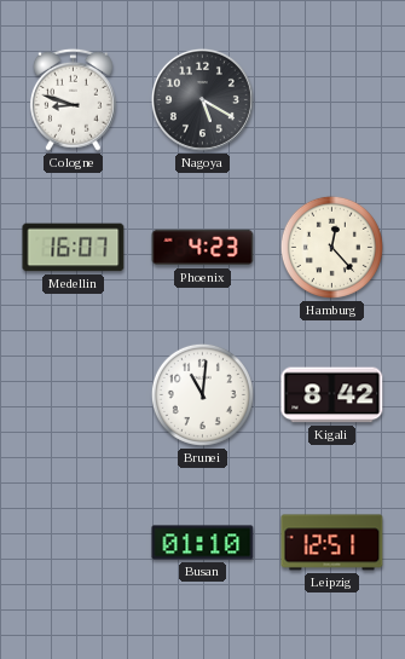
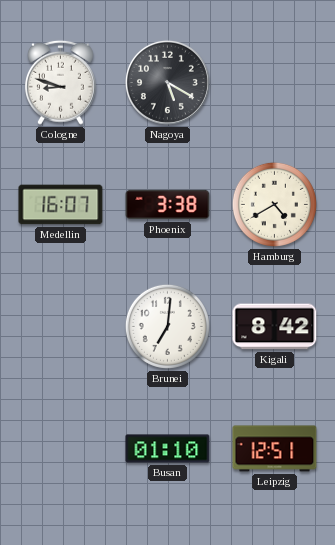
Phoenix: 4:23 -> 3:38 (168, 205)
Hamburg: 12:23 -> 4:40 (274, 204)
Brunei: 11:01 -> 7:01 (167, 326)
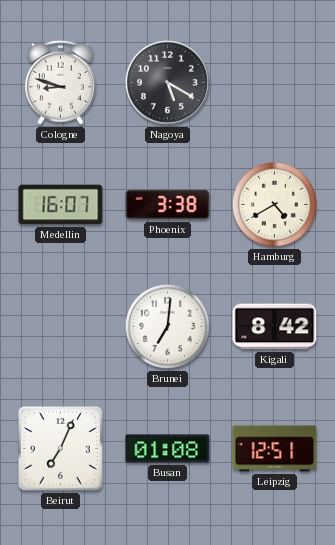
Beirut: none -> 7:04 (60, 448)
Busan: 01:10 -> 01:08 (168, 449)
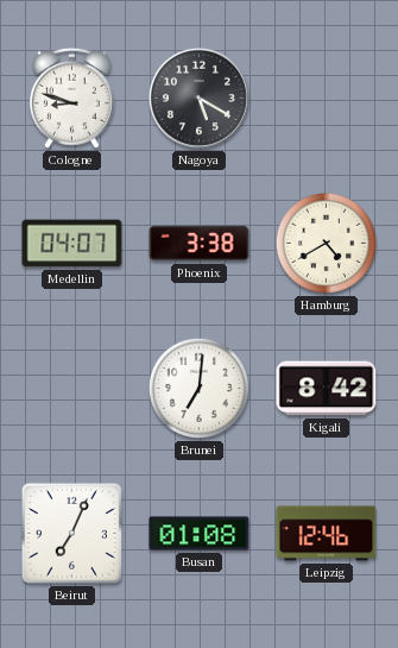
Medellin: 16:07 -> 04:07 (72, 244)
Leipzig: 12:51 -> 12:46 (327, 534)
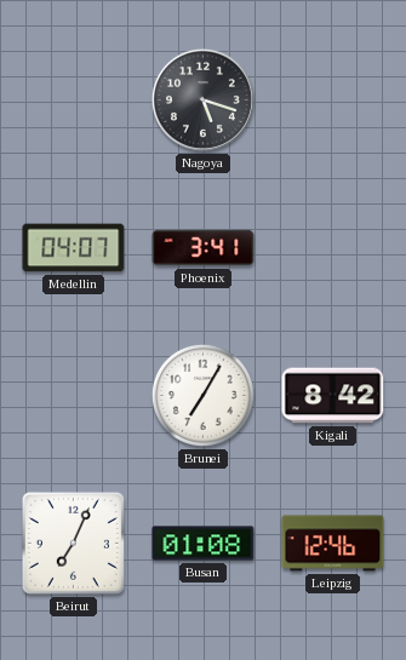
Cologne: 8:48 -> none (71, 97)
Nagoya: 5:20 -> 5:18 (202, 99)
Phoenix: 3:38 -> 3:41 (204, 248)
Hamburg: 4:40 -> none (326, 243)
Brunei: 7:01 -> 7:05 (202, 395)
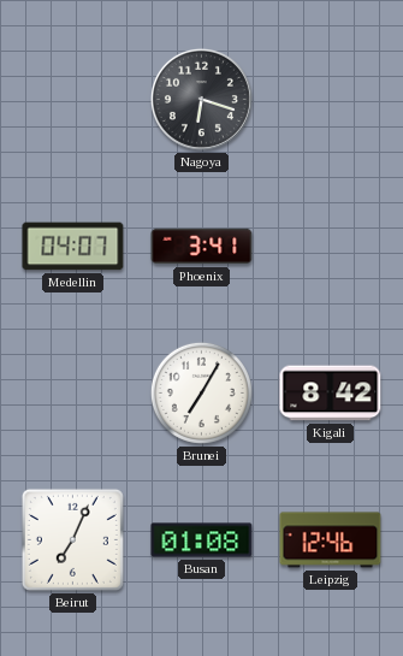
Nagoya: 5:18 -> 6:18 (201, 99)
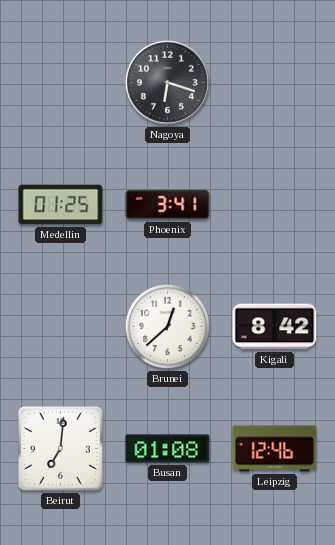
Medellin: 04:07 -> 01:25 (61, 205)
Brunei: 7:05 -> 12:38 (167, 326)
Beirut: 7:04 -> 7:01 (60, 448)
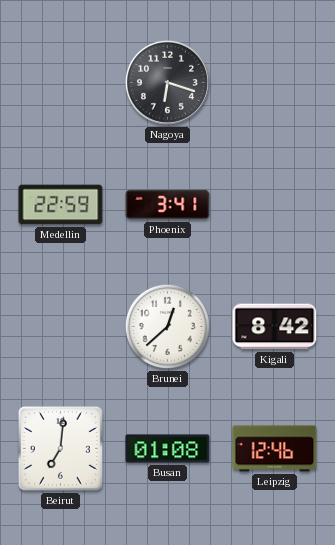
Medellin: 01:25 -> 22:59 (61, 205)
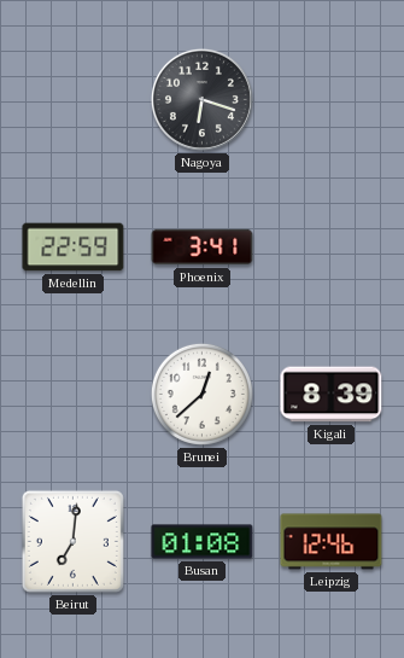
Kigali: 8:42 -> 8:39 (332, 395)
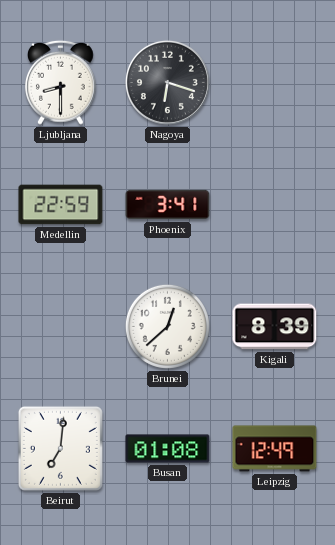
Ljubljana: none -> 8:30 (60, 82)
Leipzig: 12:46 -> 12:49 (275, 449)
